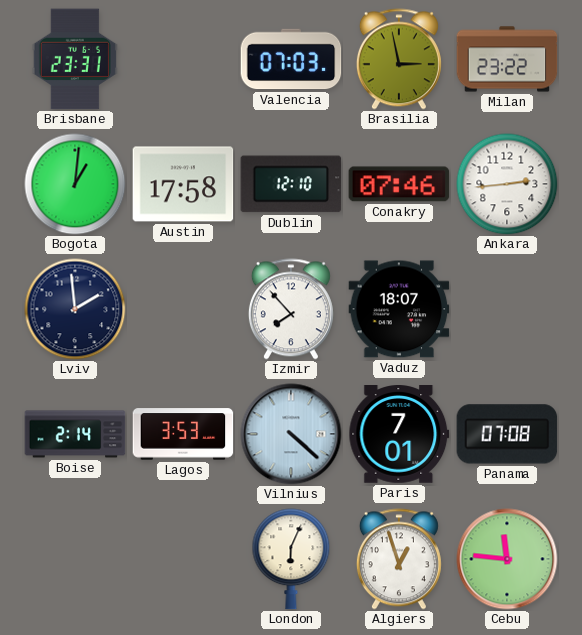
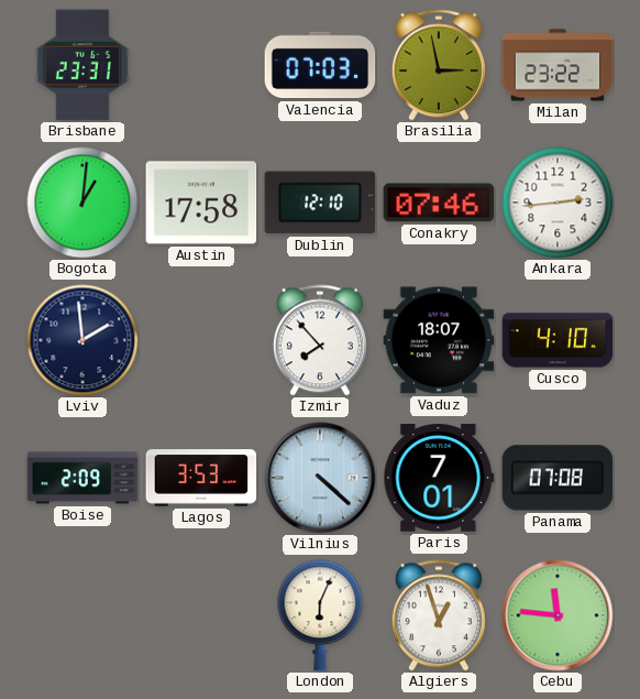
Cusco: none -> 4:10 (558, 340)
Boise: 2:14 -> 2:09 (82, 478)
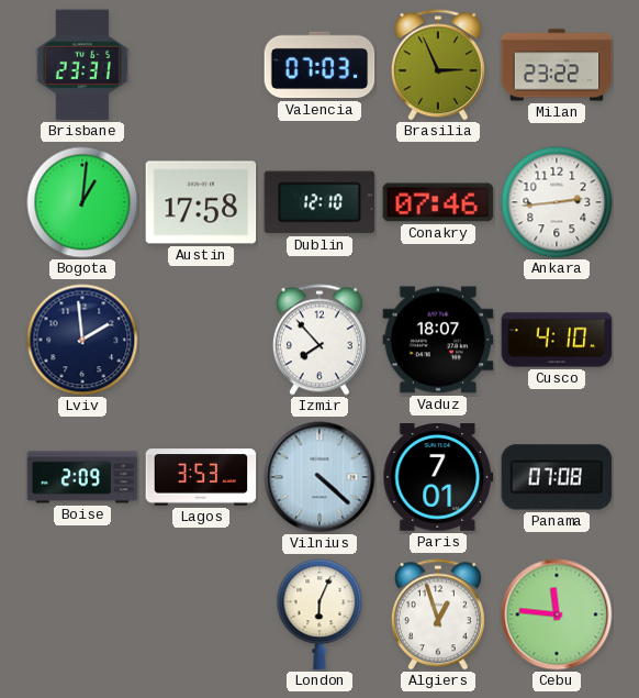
Brasilia: 2:58 -> 2:56 (438, 65)
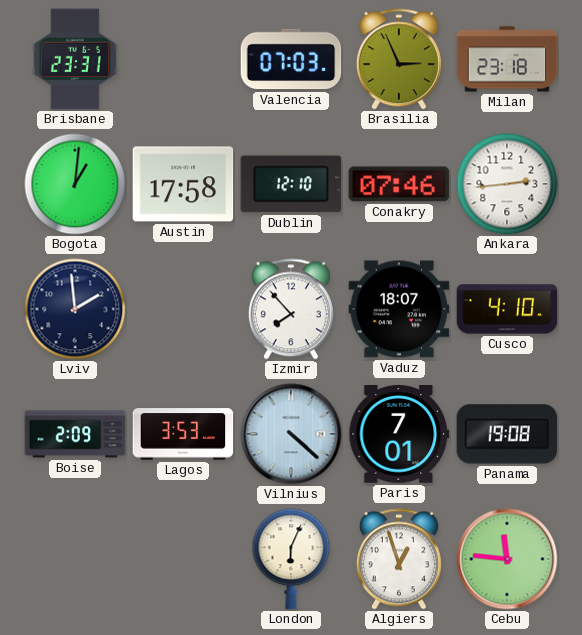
Milan: 23:22 -> 23:18 (507, 59)
Panama: 07:08 -> 19:08 (507, 434)
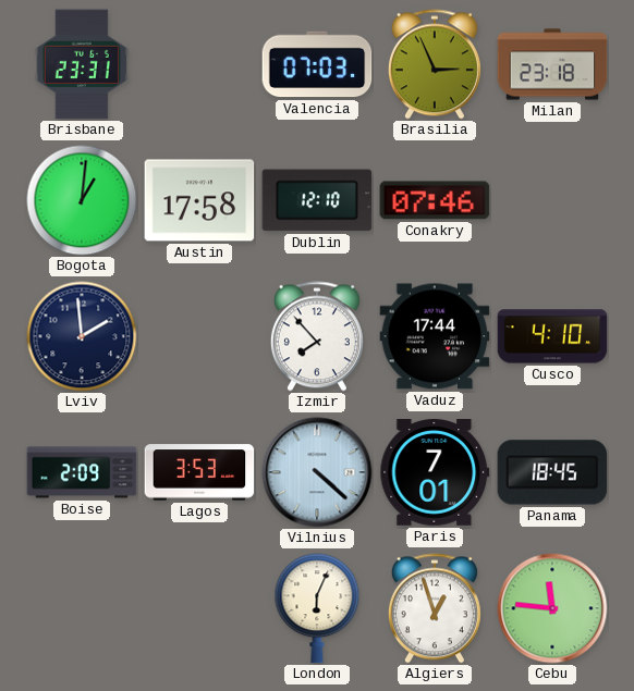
Ankara: 2:44 -> none (507, 184)
Vaduz: 18:07 -> 17:44 (435, 336)
Panama: 19:08 -> 18:45 (552, 472)
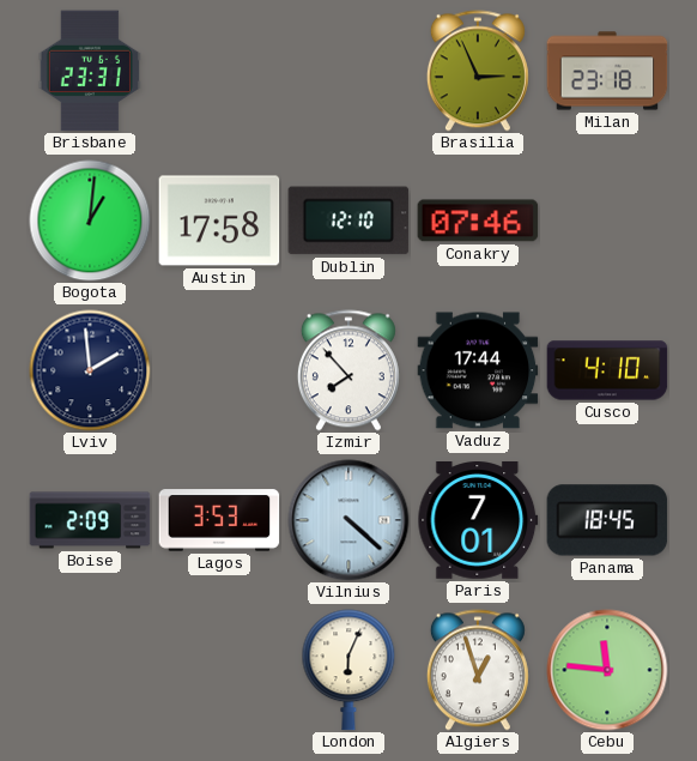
Valencia: 07:03 -> none (317, 64)
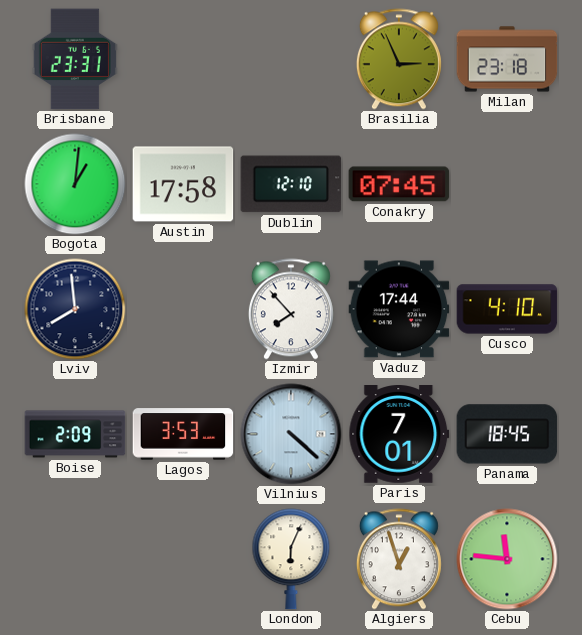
Conakry: 07:46 -> 07:45 (399, 184)
Lviv: 1:59 -> 7:59 (75, 309)
